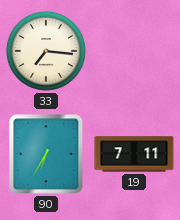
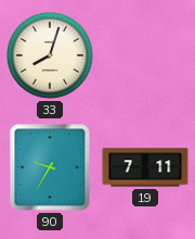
33: 7:16 -> 8:03 (50, 55)
90: 6:35 -> 9:35 (50, 167)
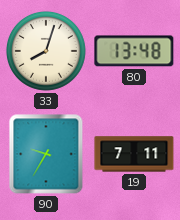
80: none -> 13:48 (134, 51)
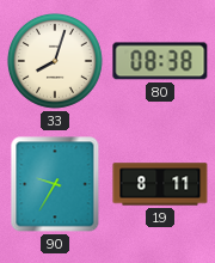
80: 13:48 -> 08:38 (160, 61)
19: 7:11 -> 8:11 (160, 184)
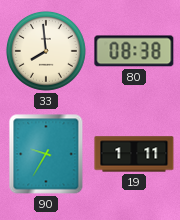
33: 8:03 -> 7:59 (46, 51)
19: 8:11 -> 1:11 (134, 154)
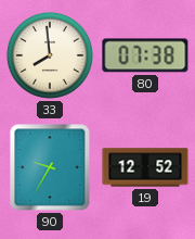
80: 08:38 -> 07:38 (145, 55)
19: 1:11 -> 12:52 (145, 167)
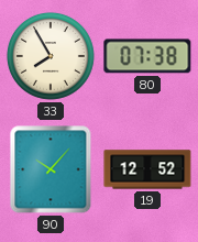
33: 7:59 -> 7:55 (51, 56)
90: 9:35 -> 10:07 (51, 169)
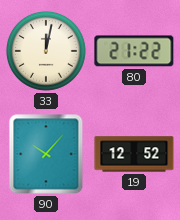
33: 7:55 -> 12:02 (46, 51)
80: 07:38 -> 21:22 (134, 51)
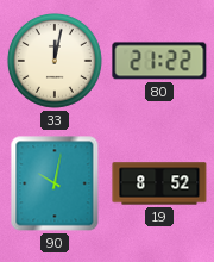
90: 10:07 -> 10:02 (55, 183)
19: 12:52 -> 8:52 (159, 183)
